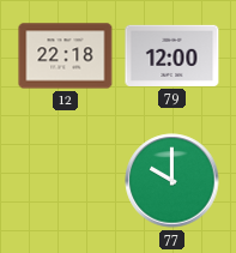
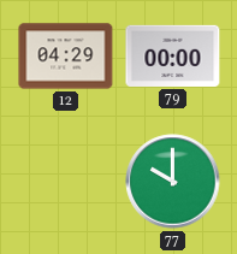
12: 22:18 -> 04:29 (66, 57)
79: 12:00 -> 00:00 (173, 55)
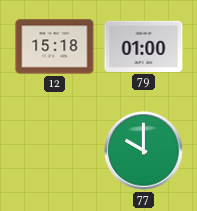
12: 04:29 -> 15:18 (55, 47)
79: 00:00 -> 01:00 (144, 46)
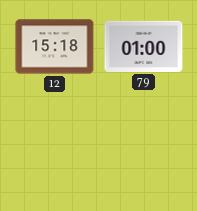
77: 10:00 -> none (144, 151)
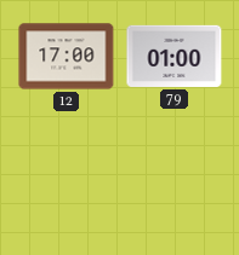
12: 15:18 -> 17:00 (67, 57)
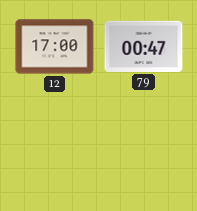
79: 01:00 -> 00:47 (144, 46)
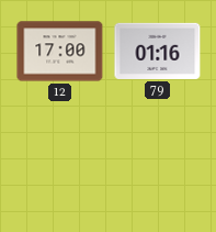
79: 00:47 -> 01:16 (158, 51)
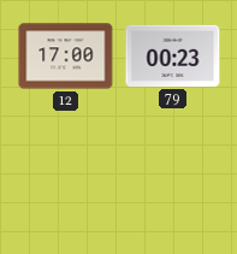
79: 01:16 -> 00:23 (173, 55)
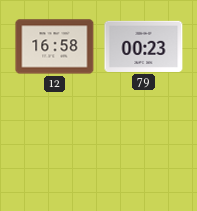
12: 17:00 -> 16:58 (55, 47)
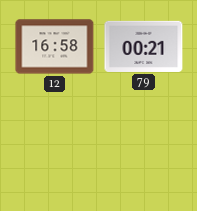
79: 00:23 -> 00:21 (144, 46)
